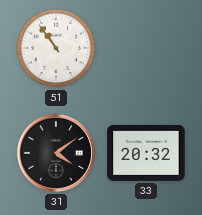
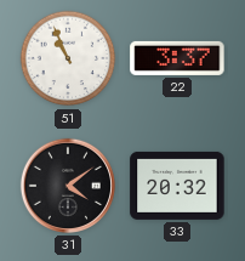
51: 10:54 -> 10:56 (68, 58)
22: none -> 3:37 (177, 58)
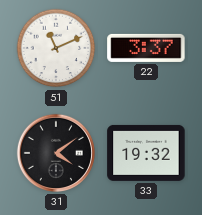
51: 10:56 -> 11:11 (56, 48)
33: 20:32 -> 19:32 (146, 153)
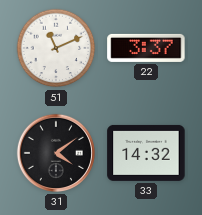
33: 19:32 -> 14:32 (146, 153)
